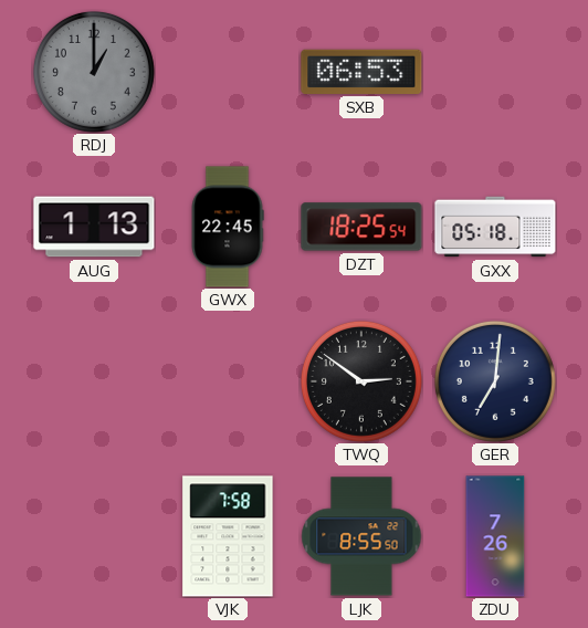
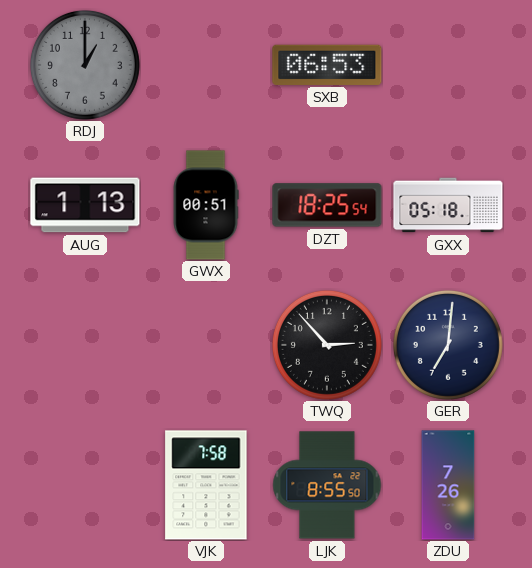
GWX: 22:45 -> 00:51 (206, 205)
TWQ: 2:51 -> 2:53 (327, 345)
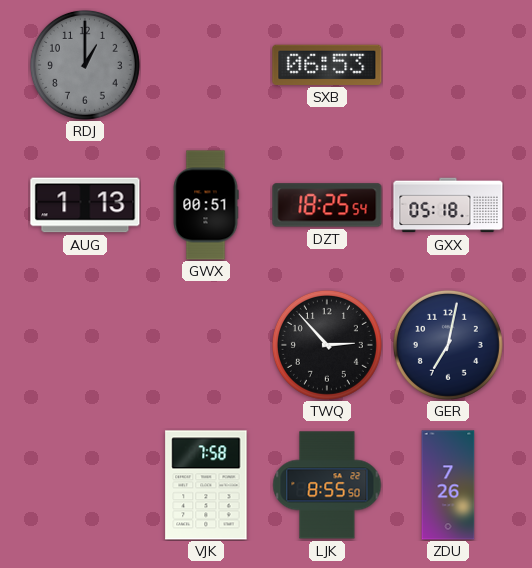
GER: 7:01 -> 7:02 (448, 345)
